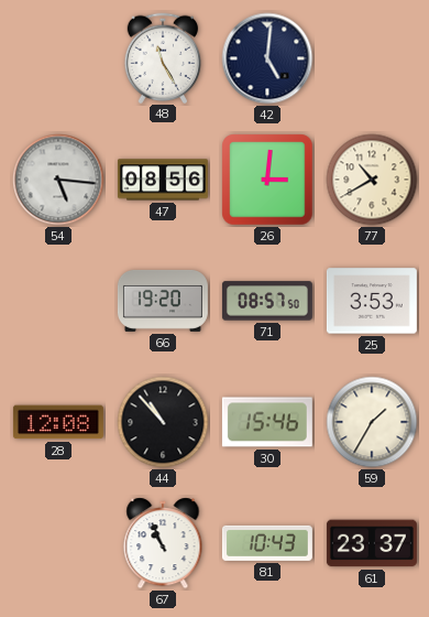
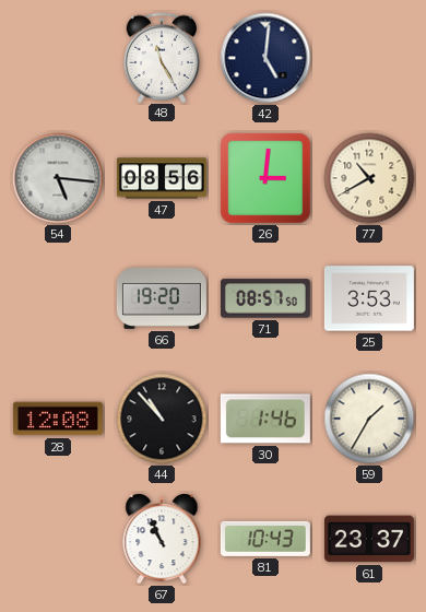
30: 15:46 -> 1:46 (265, 419)
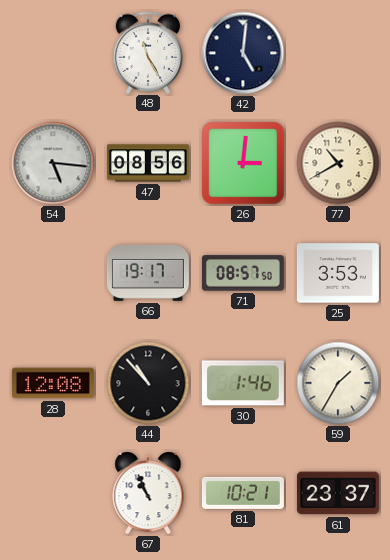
66: 19:20 -> 19:17 (148, 273)
81: 10:43 -> 10:21 (243, 493)
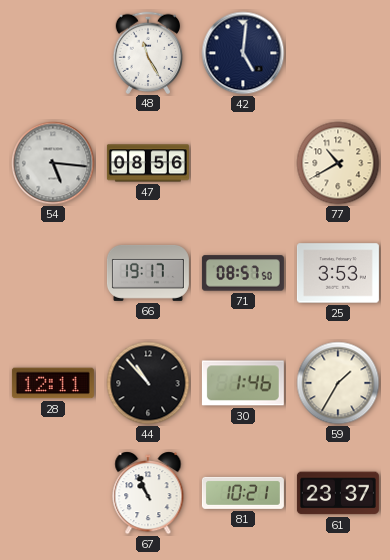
26: 3:01 -> none (243, 163)
28: 12:08 -> 12:11 (53, 383)
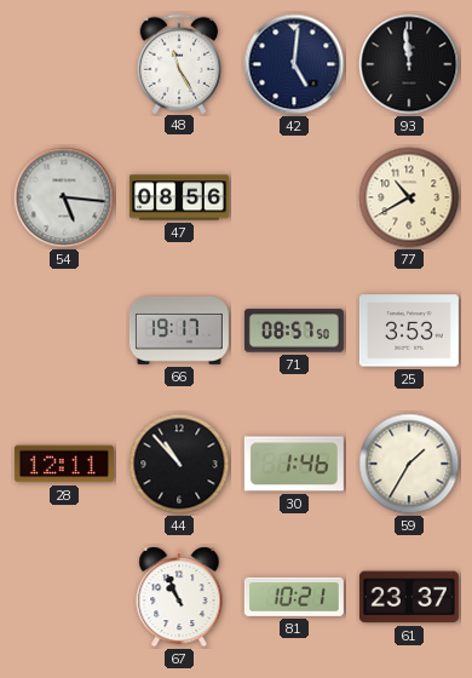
93: none -> 11:59 (409, 64)
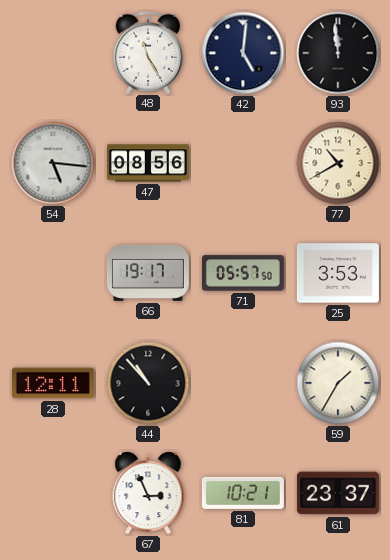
71: 08:57 -> 05:57 (243, 273)
30: 1:46 -> none (294, 464)
67: 10:56 -> 2:56 (148, 493)
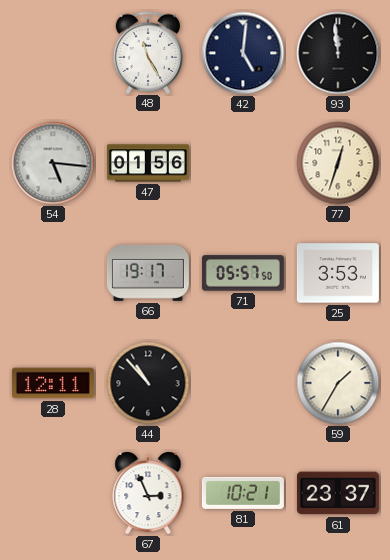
47: 08:56 -> 01:56 (148, 163)
77: 10:40 -> 12:33 (338, 163)
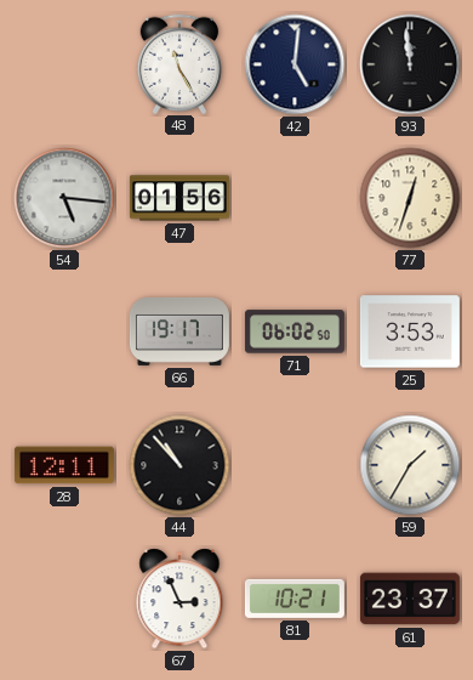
71: 05:57 -> 06:02 (295, 331)
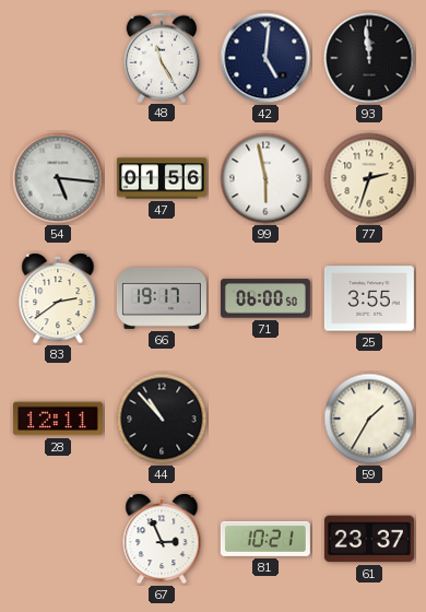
99: none -> 5:58 (265, 178)
77: 12:33 -> 2:33 (369, 178)
83: none -> 2:39 (58, 298)
71: 06:02 -> 06:00 (265, 298)
25: 3:53 -> 3:55 (369, 298)
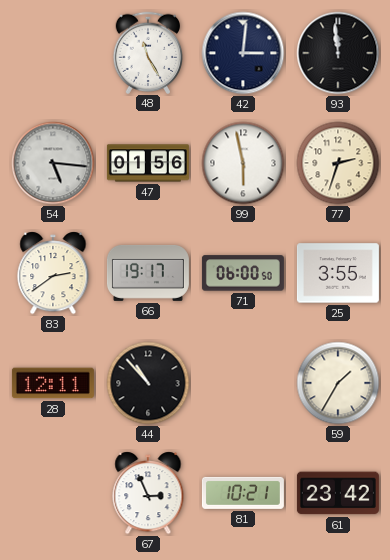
42: 5:01 -> 3:01 (243, 53)
61: 23:37 -> 23:42 (338, 493)
